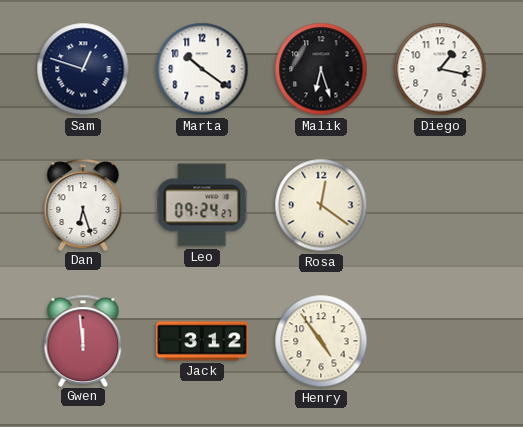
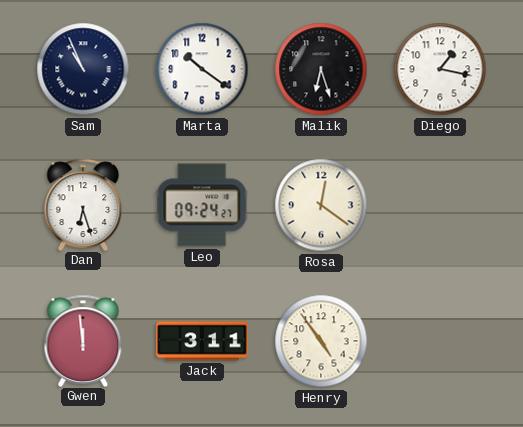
Sam: 12:48 -> 10:56 (83, 69)
Jack: 3:12 -> 3:11 (202, 341)
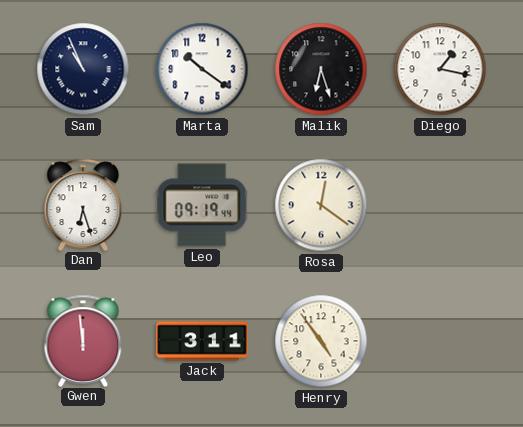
Leo: 09:24 -> 09:19 (202, 205)
